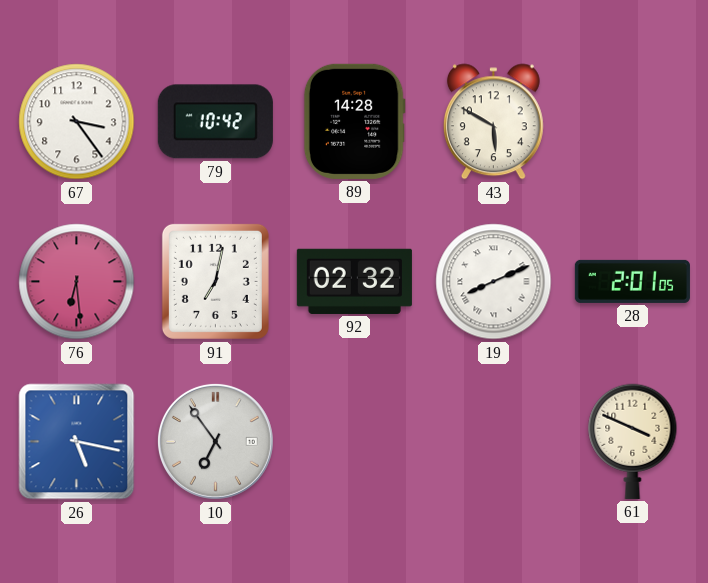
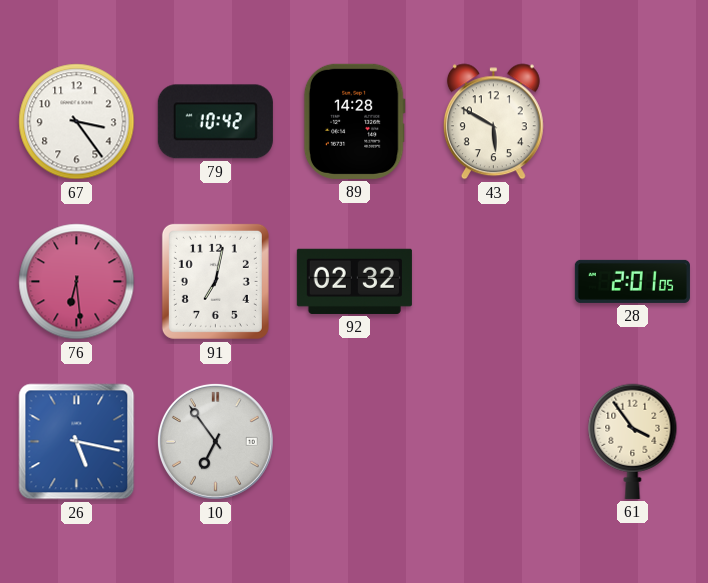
19: 8:11 -> none (494, 282)
61: 3:49 -> 3:54 (633, 441)
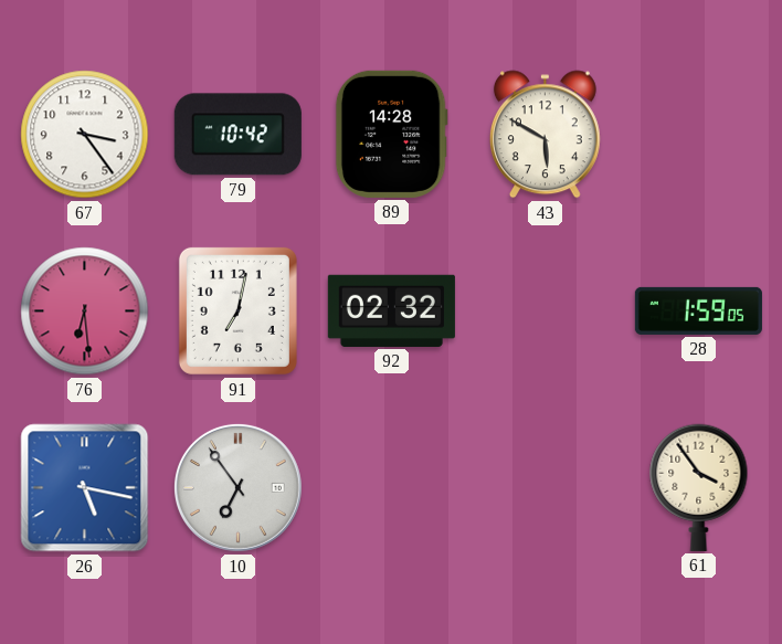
28: 2:01 -> 1:59 (698, 310)
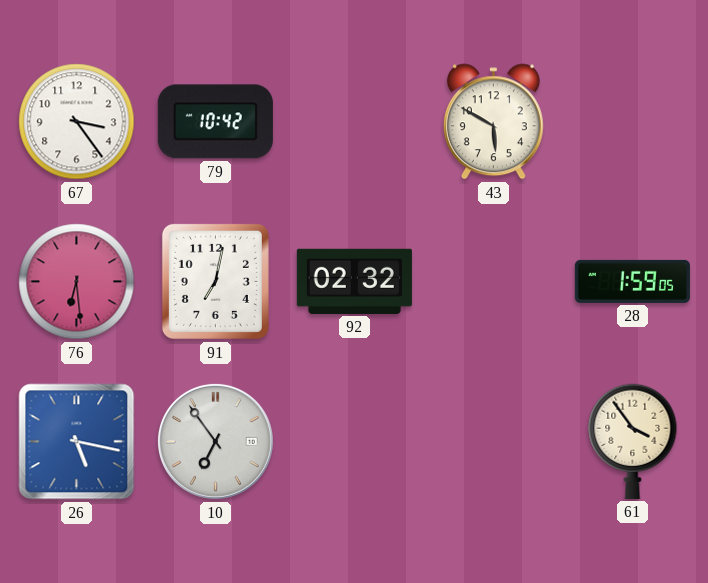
89: 14:28 -> none (391, 134)
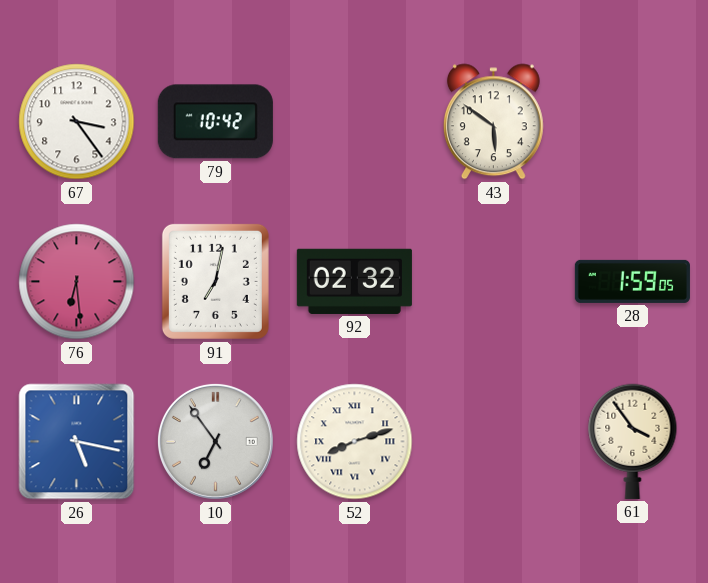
43: 5:50 -> 5:51 (493, 122)
52: none -> 8:12 (355, 442)
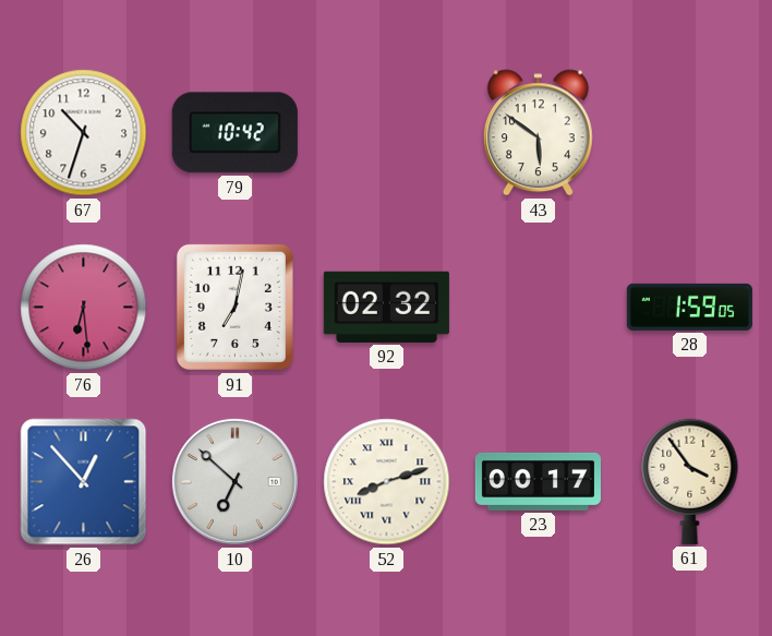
67: 3:24 -> 10:33 (84, 133)
26: 5:17 -> 12:53 (84, 482)
10: 6:54 -> 6:52 (234, 481)
23: none -> 00:17 (538, 481)
